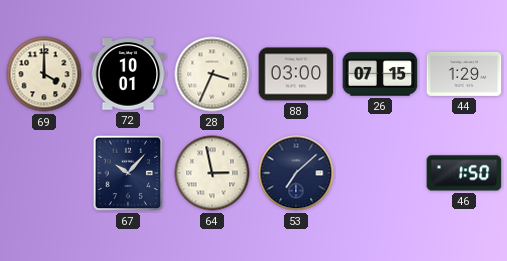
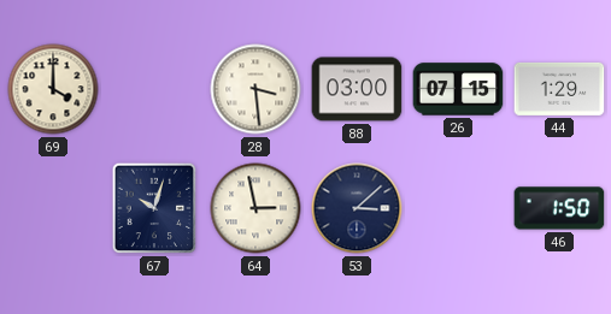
72: 10:01 -> none (128, 74)
28: 3:34 -> 3:29 (255, 89)
67: 10:07 -> 10:03 (154, 208)
53: 7:08 -> 3:08 (357, 208)
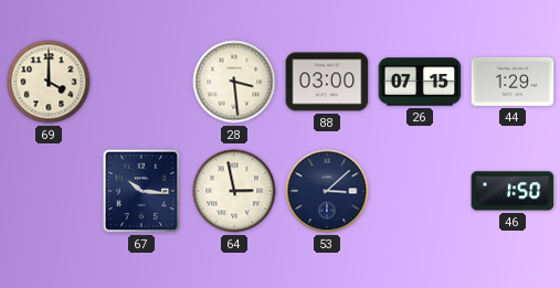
67: 10:03 -> 10:16 (141, 191)
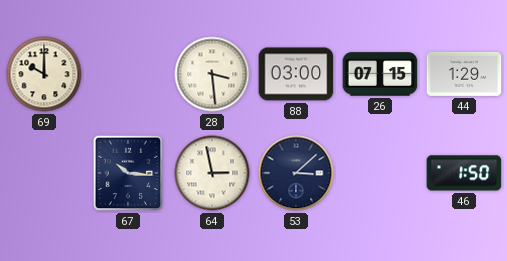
69: 4:00 -> 10:00 (44, 74)
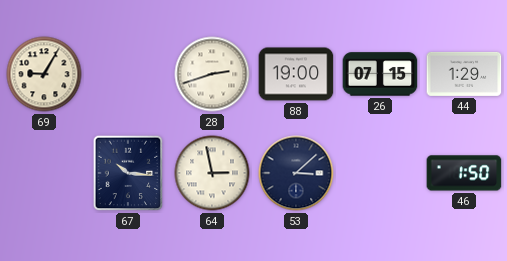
69: 10:00 -> 9:05 (44, 74)
28: 3:29 -> 2:42 (212, 74)
88: 03:00 -> 19:00 (296, 74)
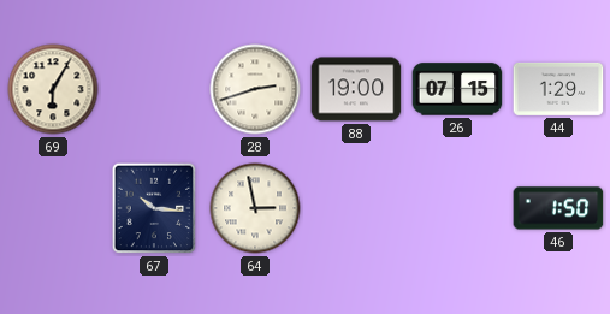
69: 9:05 -> 6:05 (53, 89)
53: 3:08 -> none (296, 173)
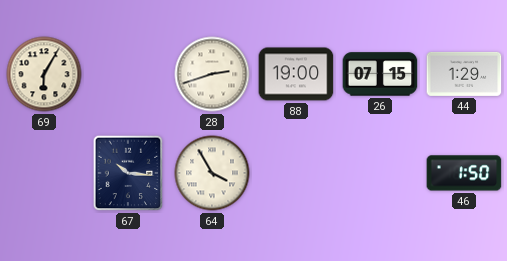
64: 2:58 -> 3:55 (212, 173)
